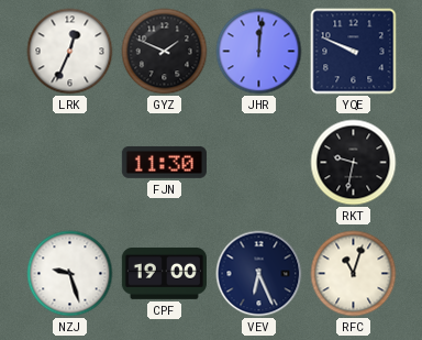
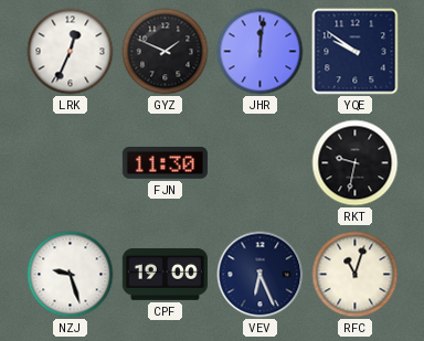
YQE: 9:49 -> 9:51 (356, 52)
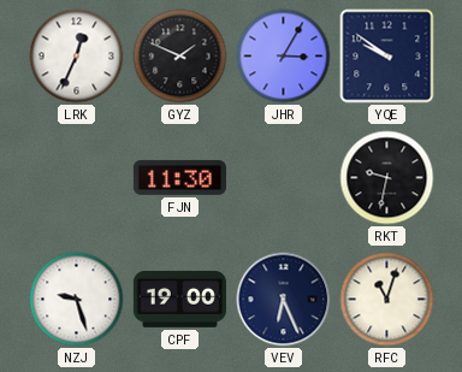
JHR: 12:01 -> 3:05 (284, 57)
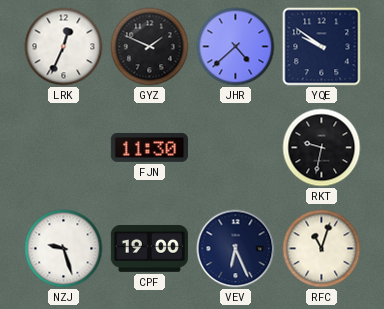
JHR: 3:05 -> 4:38 (236, 47)
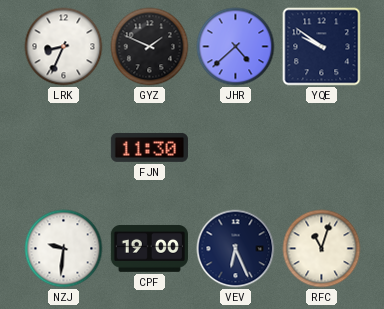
LRK: 12:34 -> 8:34 (64, 47)
RKT: 9:32 -> none (322, 148)
NZJ: 9:27 -> 9:31 (64, 249)
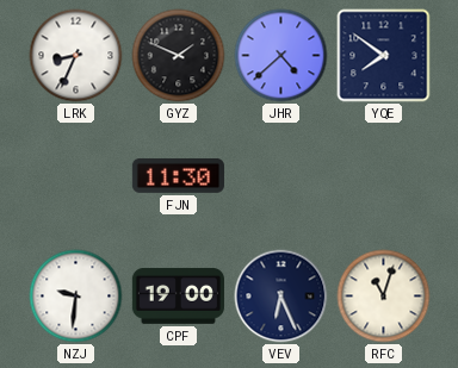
YQE: 9:51 -> 7:51 (384, 56)
